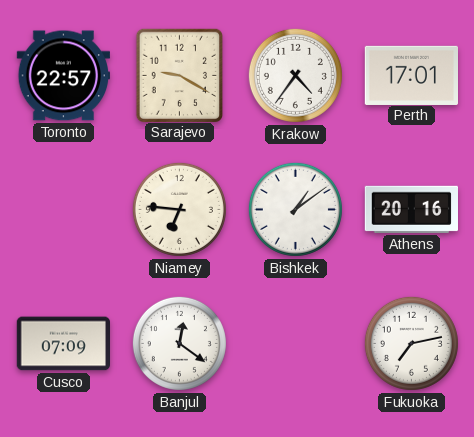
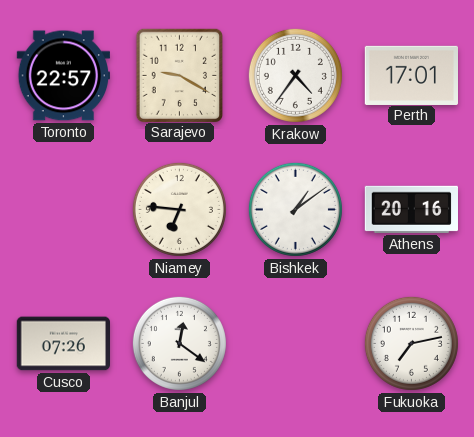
Cusco: 07:09 -> 07:26 (63, 344)
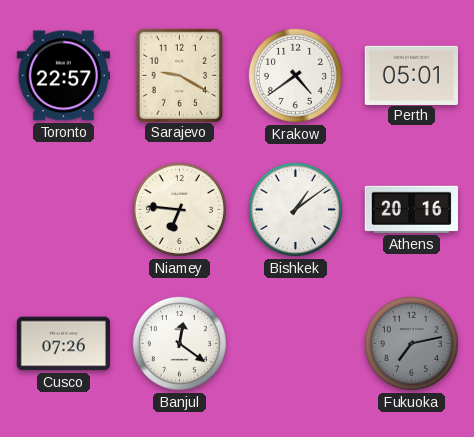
Krakow: 4:36 -> 4:39 (295, 75)
Perth: 17:01 -> 05:01 (411, 75)
Fukuoka dial: white -> grey (411, 343)
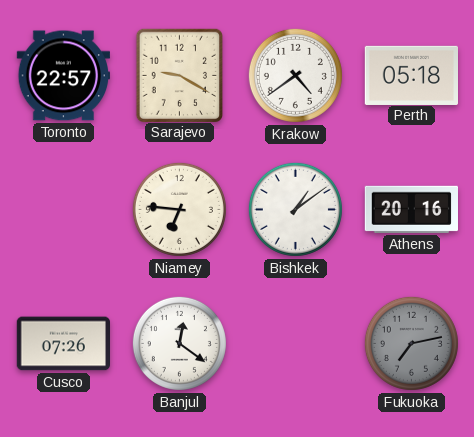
Perth: 05:01 -> 05:18 (411, 75)
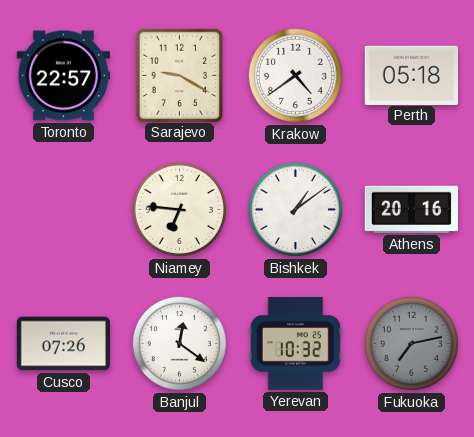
Yerevan: none -> 10:32 (295, 344)
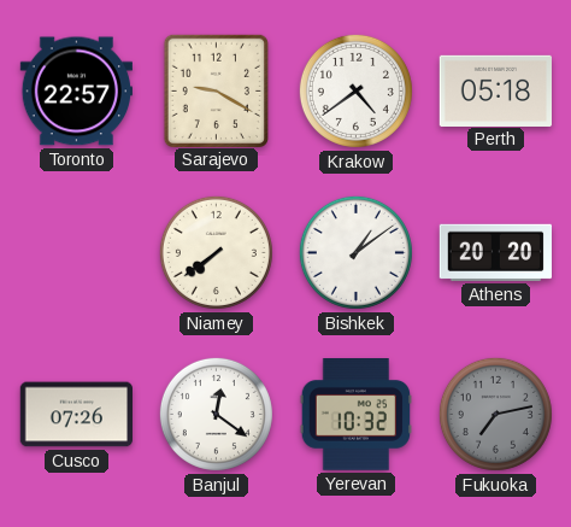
Niamey: 6:46 -> 7:39 (216, 252)
Athens: 20:16 -> 20:20 (495, 252)
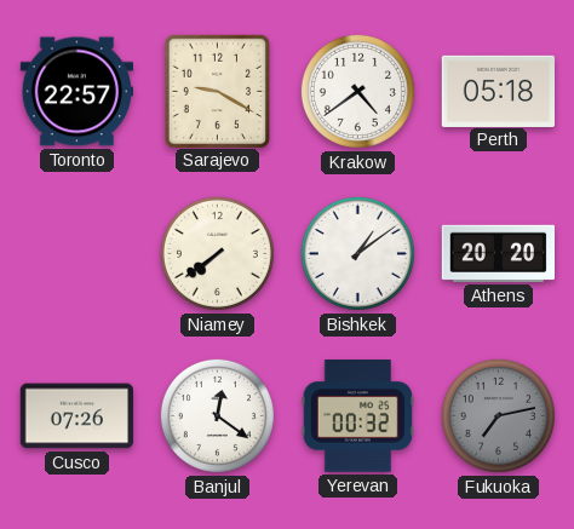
Yerevan: 10:32 -> 00:32 (357, 416)
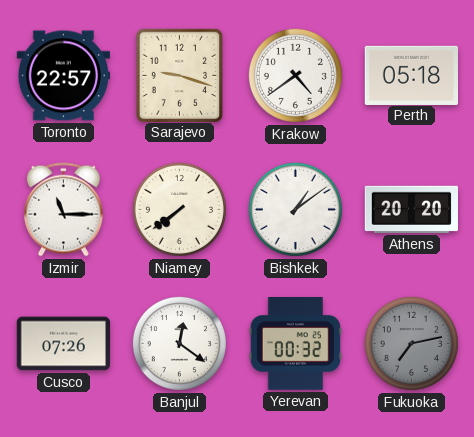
Sarajevo: 9:20 -> 9:18 (179, 75)
Izmir: none -> 11:15 (63, 210)
